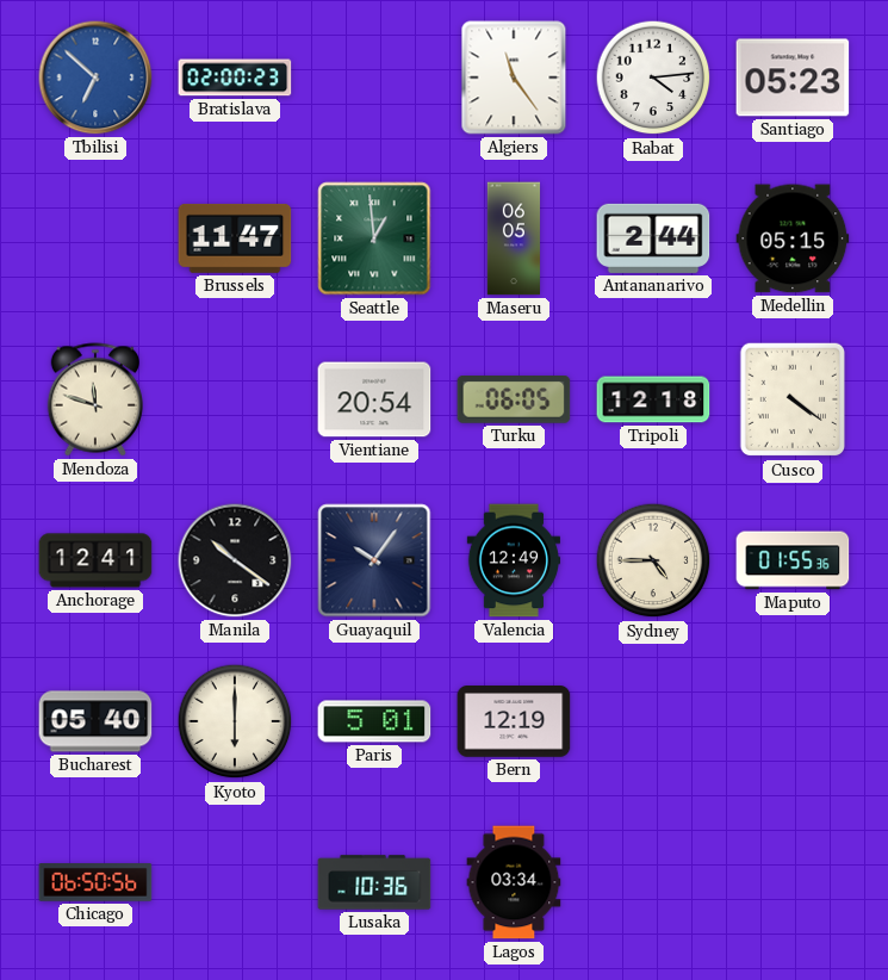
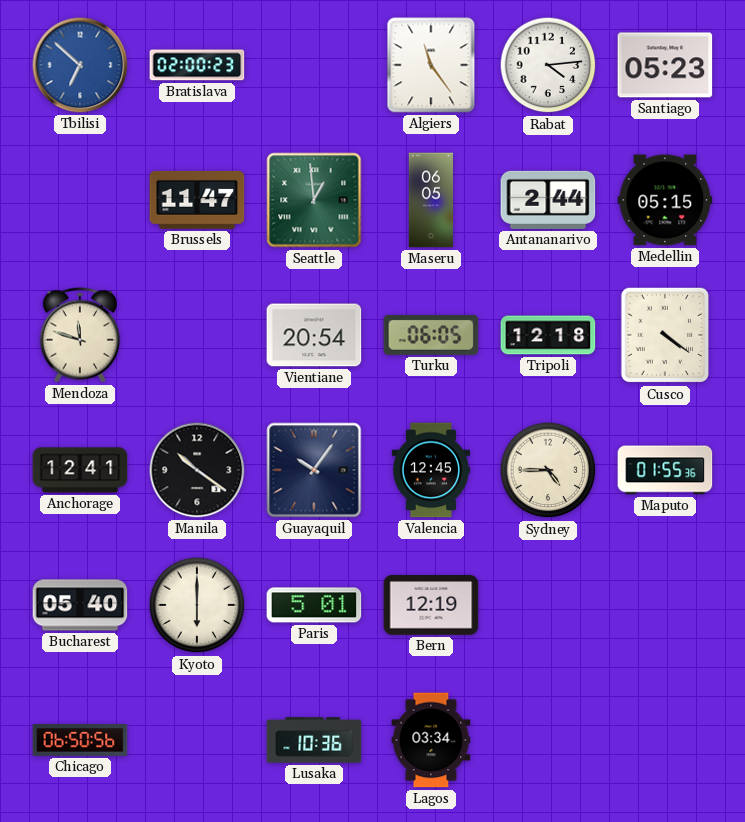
Valencia: 12:49 -> 12:45 (431, 470)
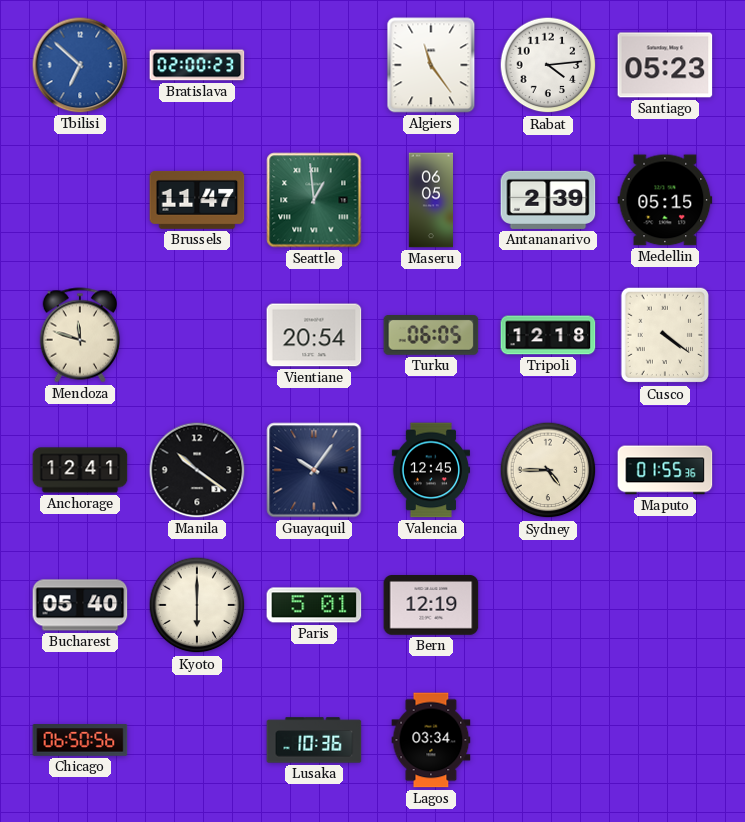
Antananarivo: 2:44 -> 2:39 (548, 200)
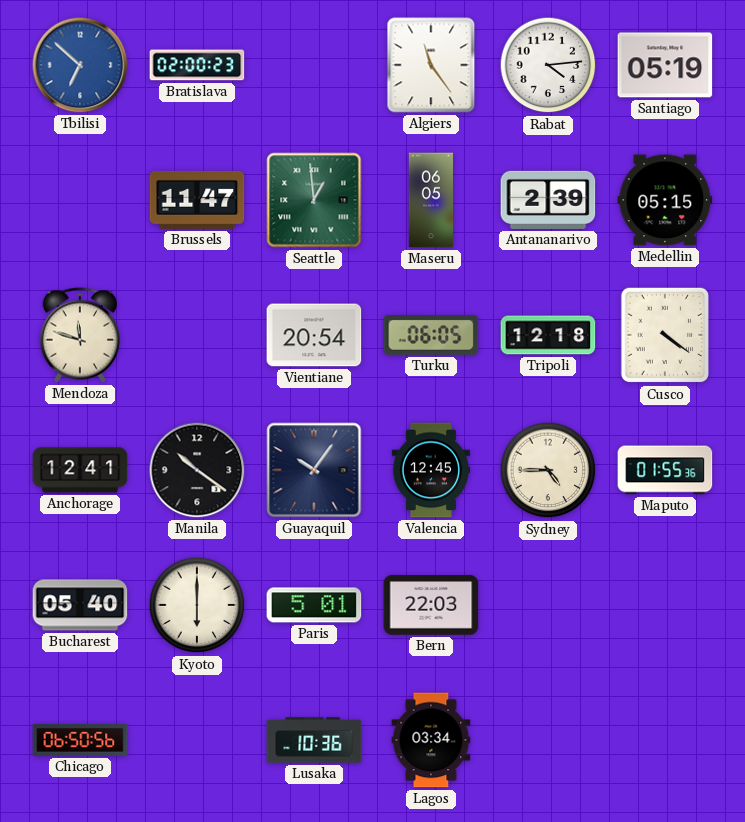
Santiago: 05:23 -> 05:19 (665, 65)
Bern: 12:19 -> 22:03 (431, 606)
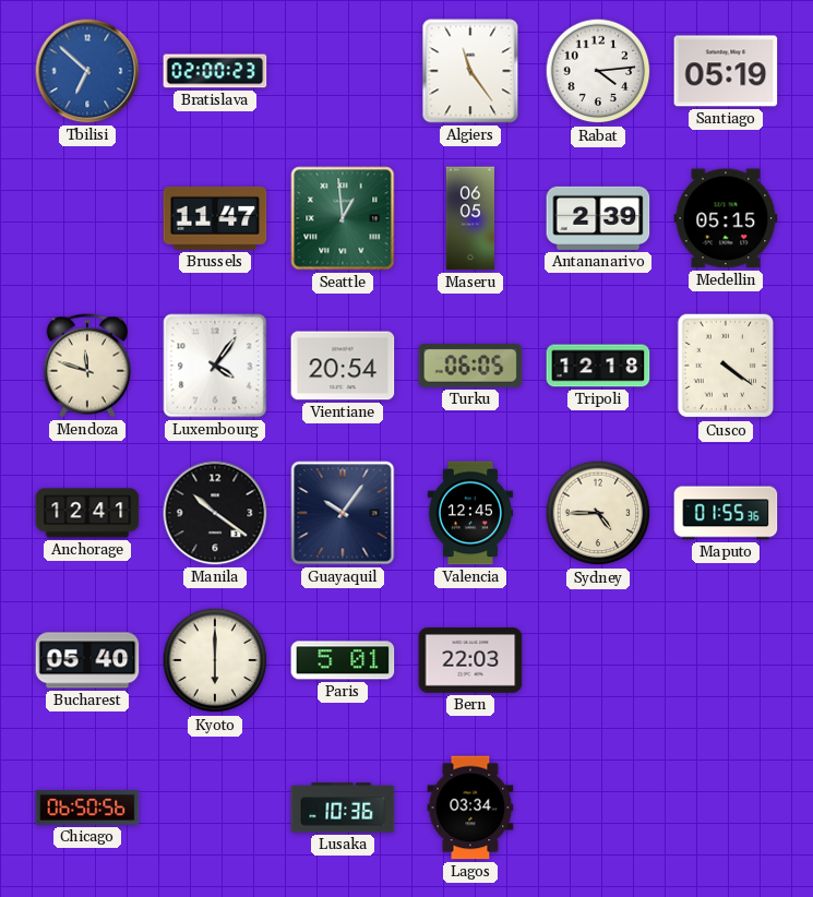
Luxembourg: none -> 4:06 (215, 366)
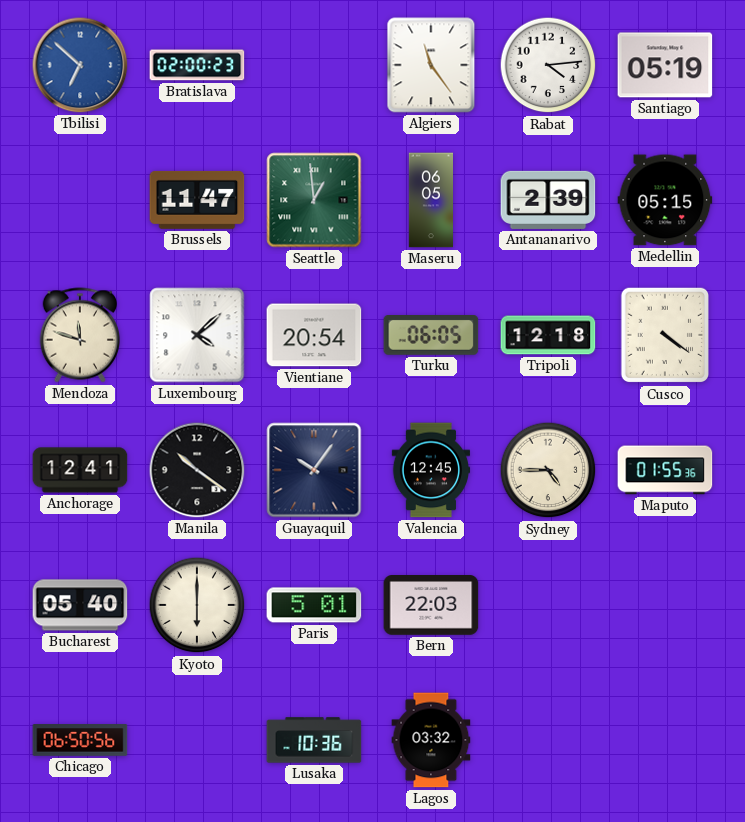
Luxembourg: 4:06 -> 4:08 (197, 335)
Lagos: 03:34 -> 03:32 (431, 740)
